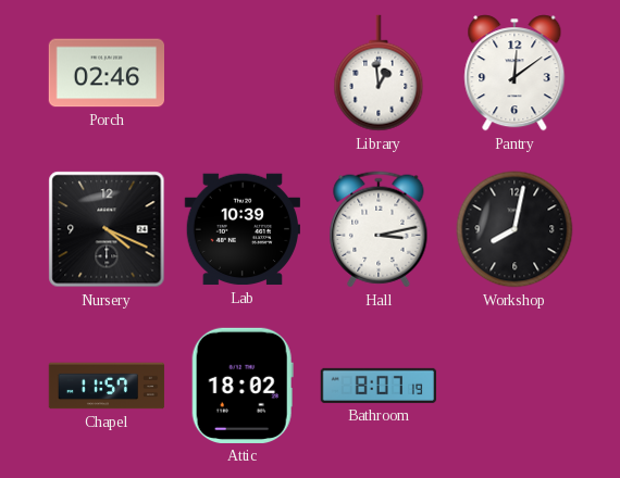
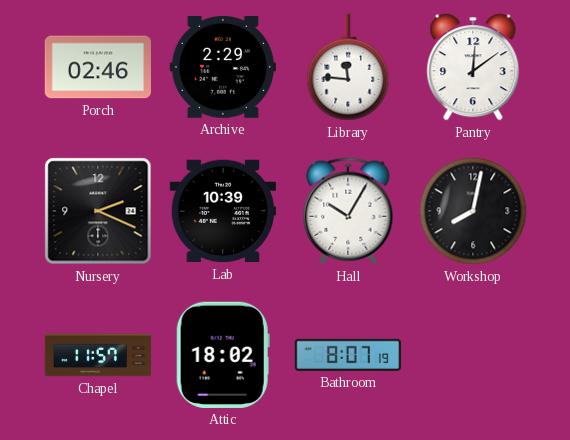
Archive: none -> 2:29 (223, 67)
Library: 12:59 -> 11:46 (348, 67)
Nursery: 4:19 -> 2:19 (98, 211)
Hall: 3:13 -> 10:05 (348, 211)
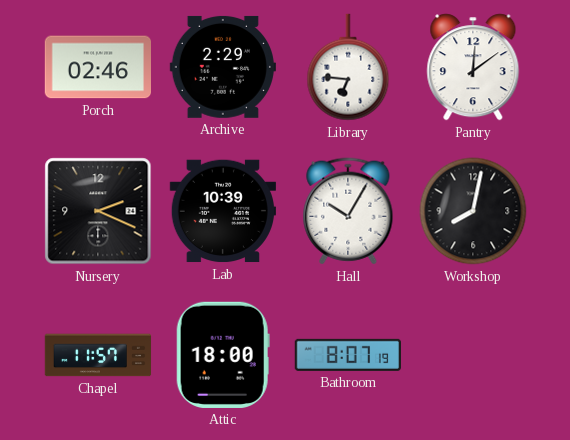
Library: 11:46 -> 6:46 (348, 67)
Attic: 18:02 -> 18:00 (223, 355)
